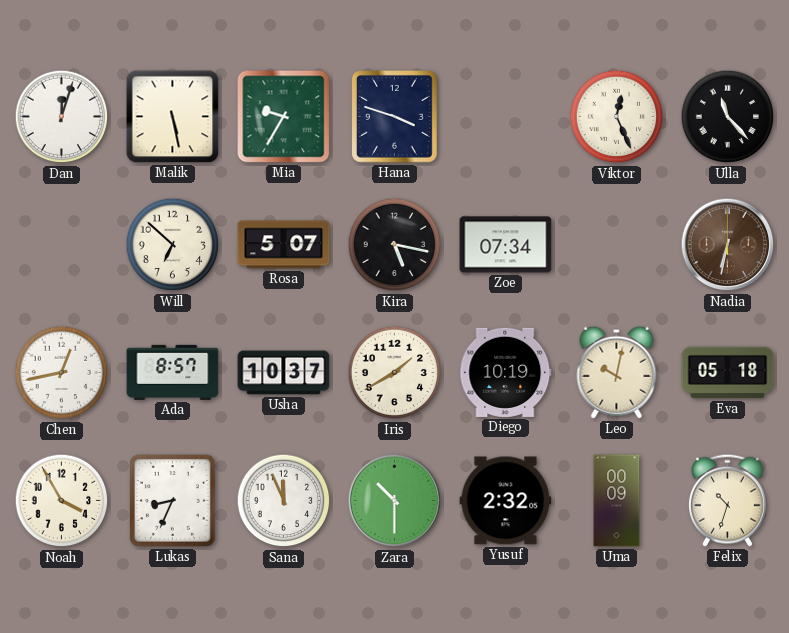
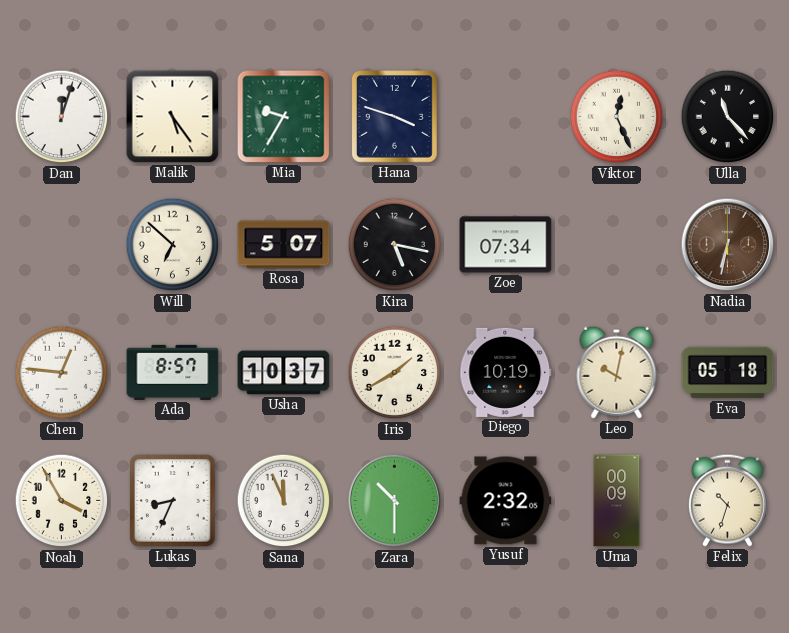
Malik: 5:28 -> 5:24 (173, 117)
Chen: 12:43 -> 12:46 (62, 373)
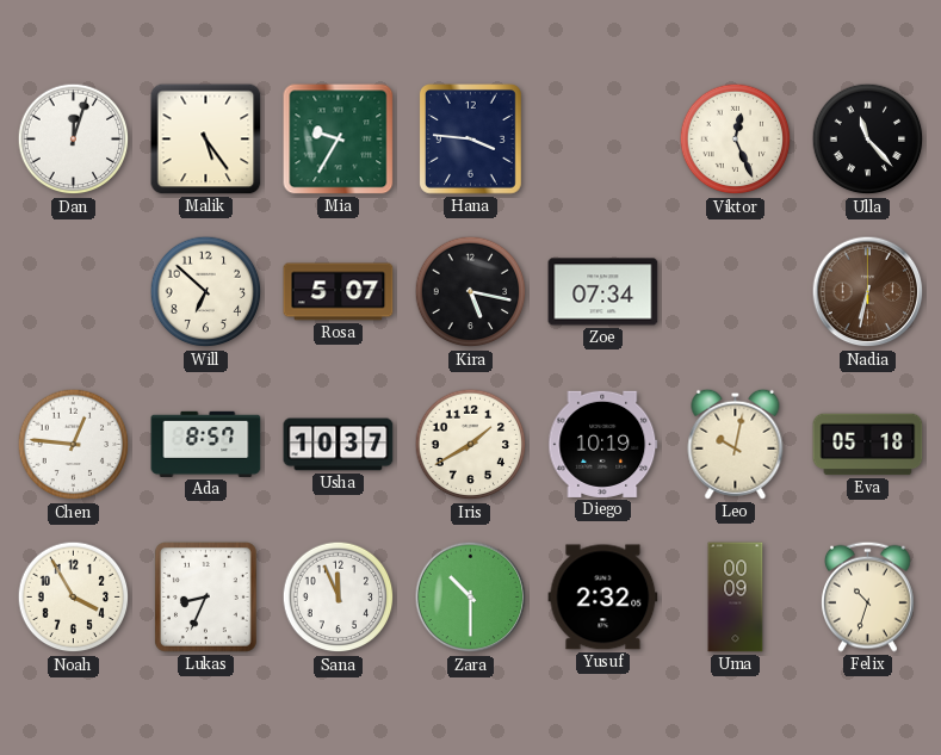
Hana: 3:48 -> 3:46 (471, 140)
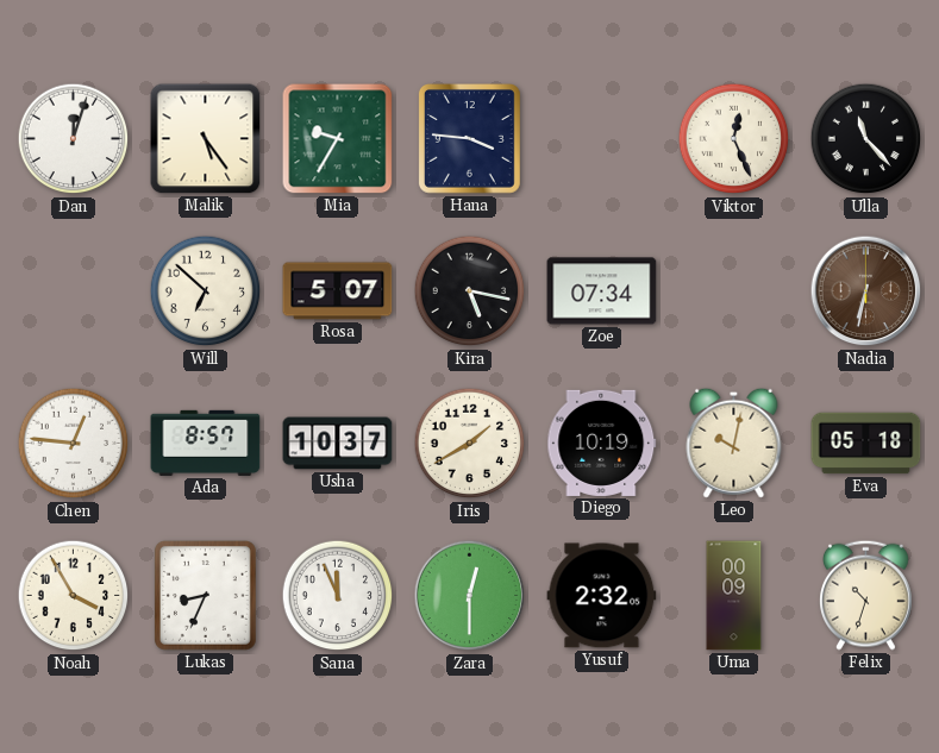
Zara: 10:30 -> 12:30 (470, 596)
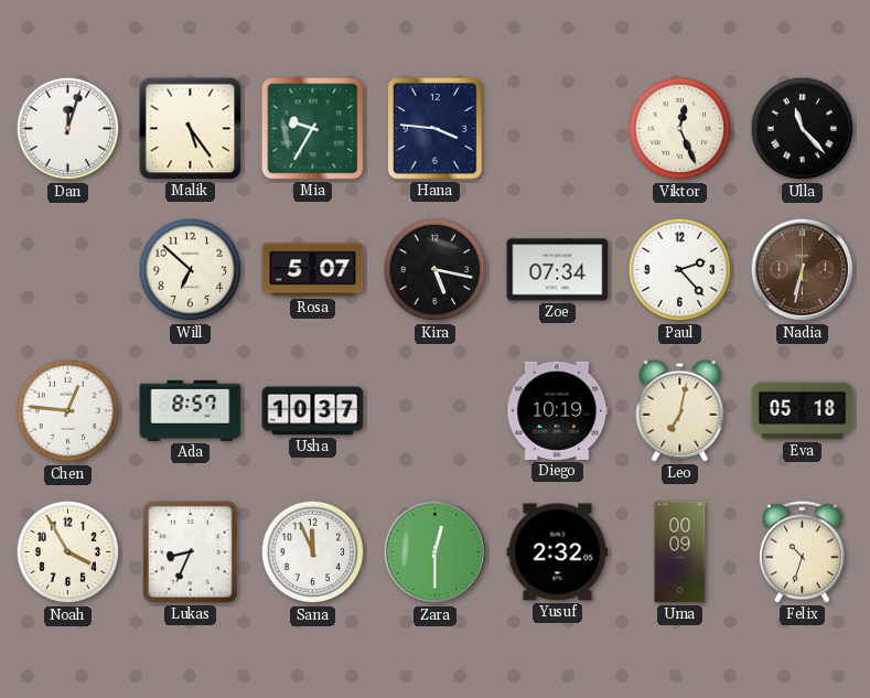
Paul: none -> 2:23 (680, 270)
Iris: 1:40 -> none (470, 444)
Leo: 10:02 -> 7:02 (680, 410)
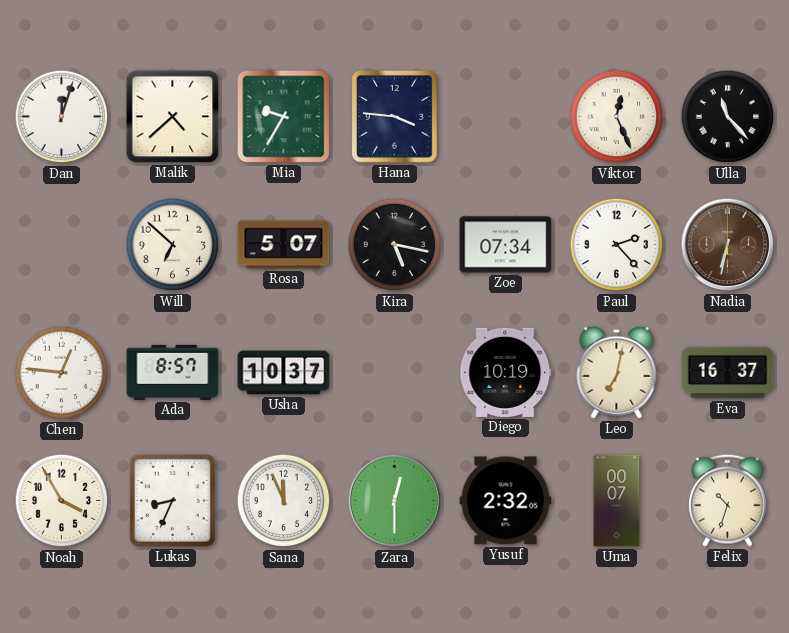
Malik: 5:24 -> 4:38 (173, 117)
Eva: 05:18 -> 16:37 (728, 373)
Uma: 00:09 -> 00:07 (617, 501)
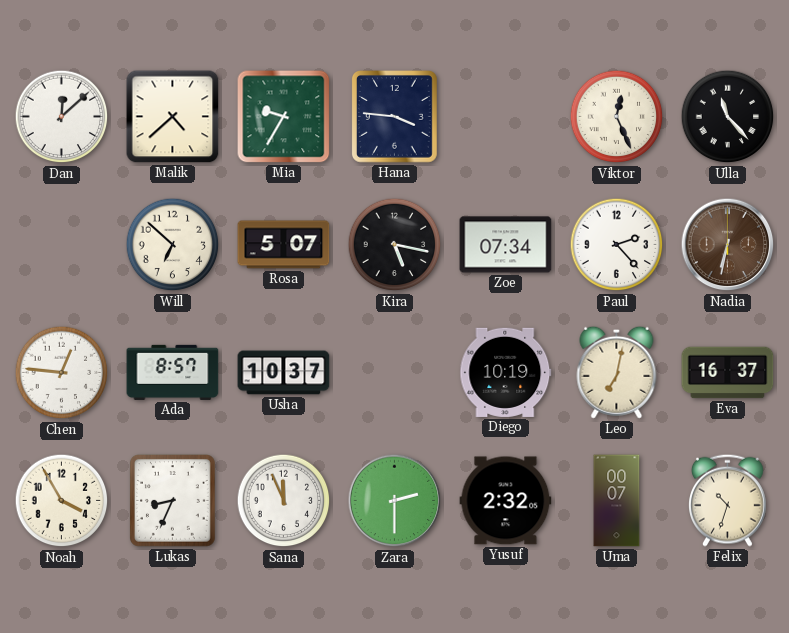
Dan: 12:03 -> 12:08 (62, 117)
Zara: 12:30 -> 2:30 (395, 501)
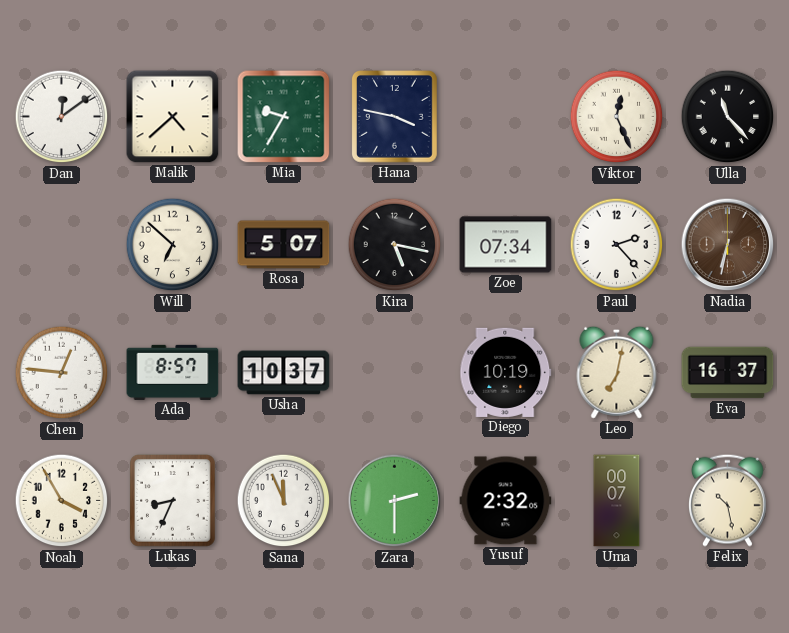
Dan: 12:08 -> 12:09 (62, 117)
Hana: 3:46 -> 3:47 (395, 117)
Felix: 10:33 -> 10:28 (728, 500)
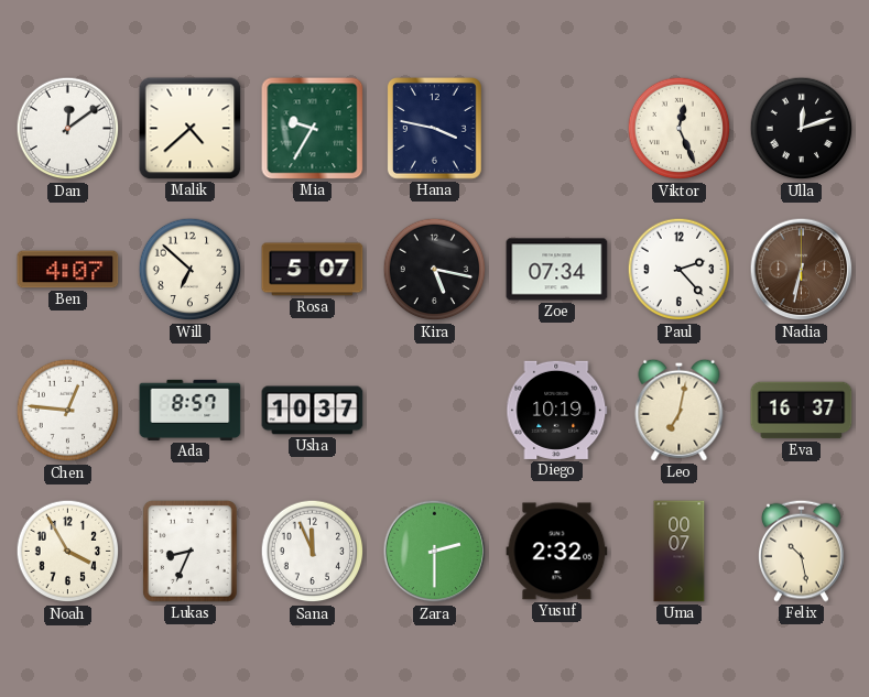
Ulla: 11:23 -> 12:12 (802, 129)
Ben: none -> 4:07 (68, 270)
